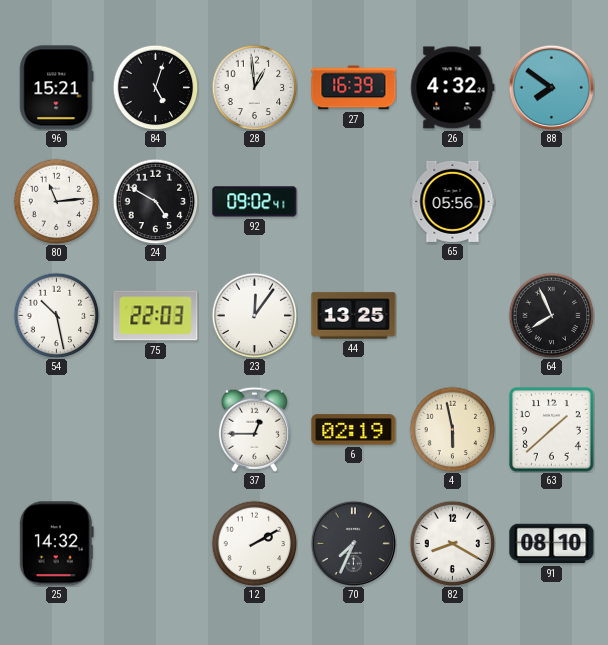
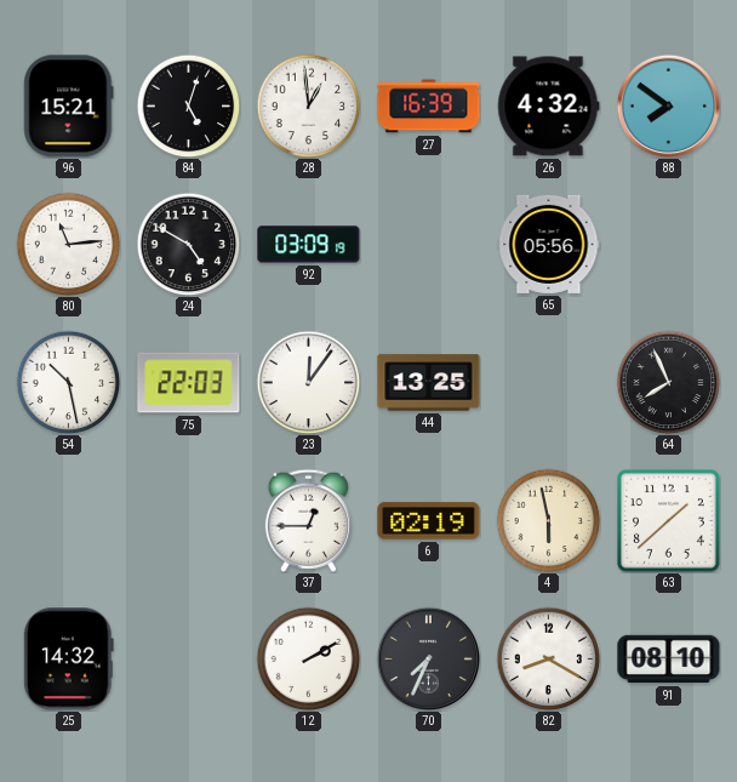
92: 09:02 -> 03:09 (309, 245)
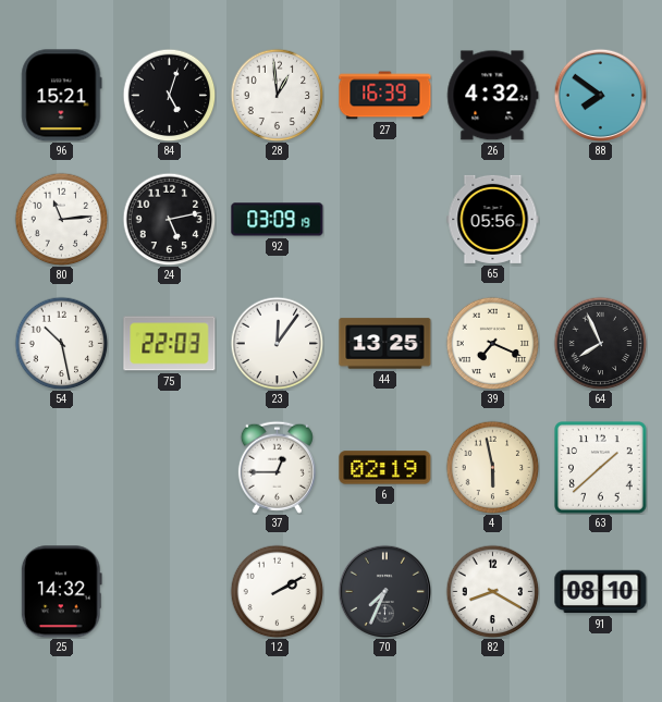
24: 4:50 -> 5:13 (169, 219)
39: none -> 7:19 (492, 343)
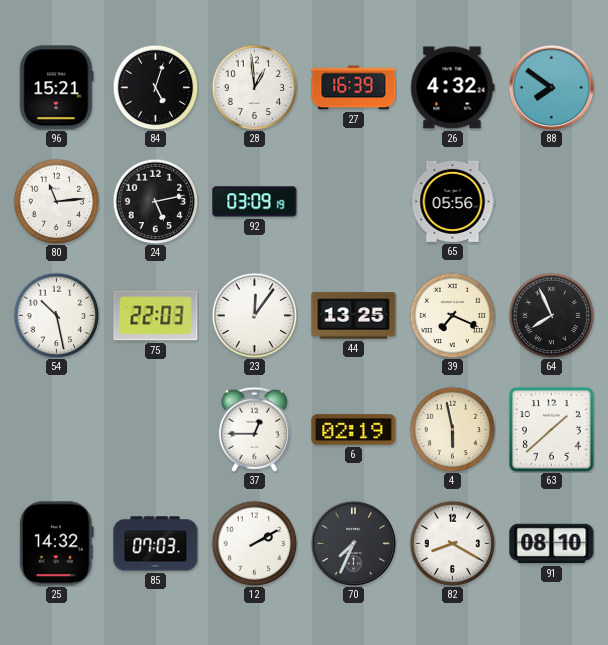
85: none -> 07:03 (156, 544)
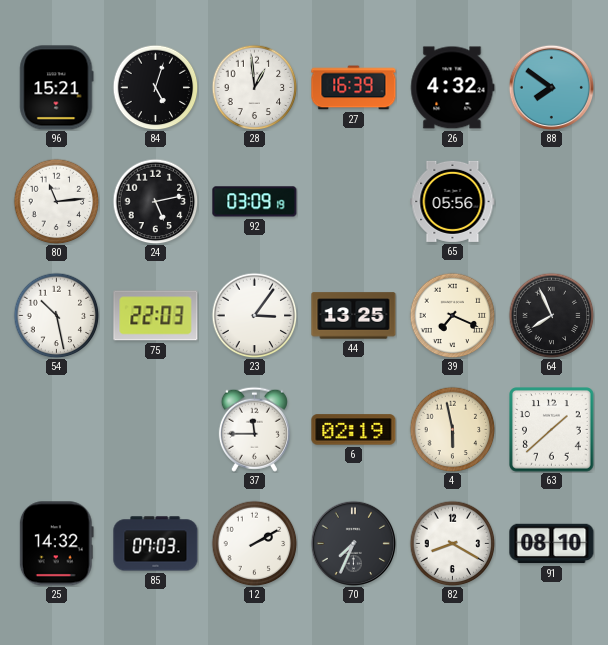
23: 12:06 -> 3:06 (254, 315)
37: 12:45 -> 11:45 (254, 429)
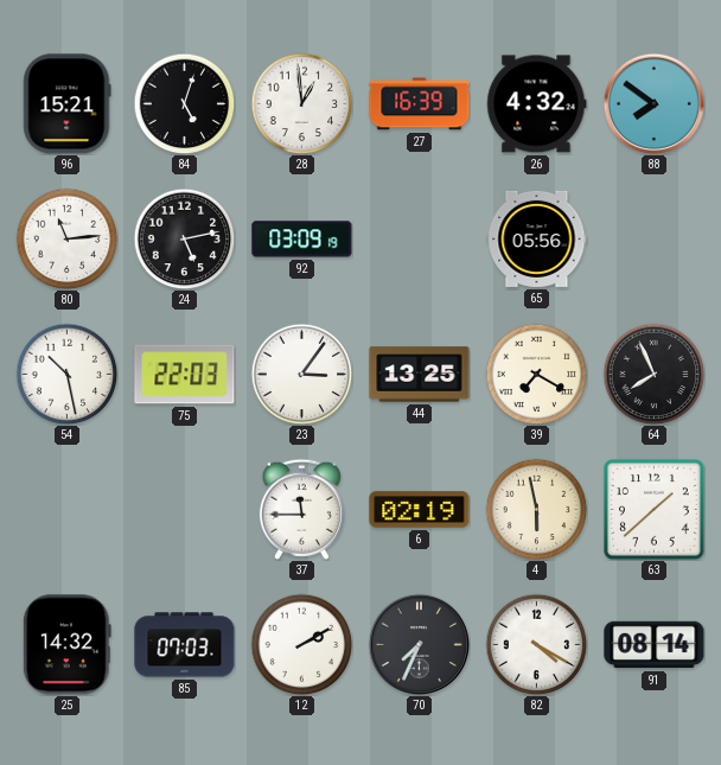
39: 7:19 -> 7:20 (536, 374)
82: 8:20 -> 4:20 (536, 644)
91: 08:10 -> 08:14 (655, 645)
